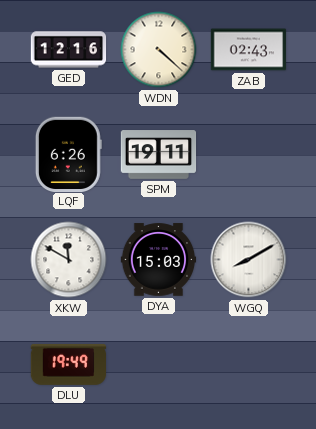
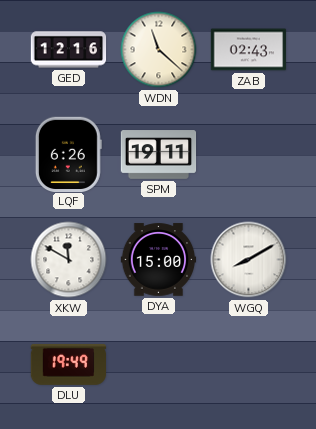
WDN: 4:22 -> 11:22 (159, 50)
DYA: 15:03 -> 15:00 (159, 260)
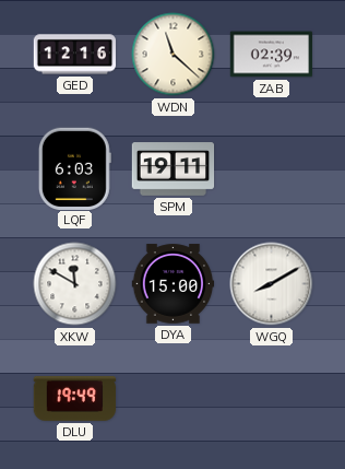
ZAB: 02:43 -> 02:39 (272, 55)
LQF: 6:26 -> 6:03 (74, 168)
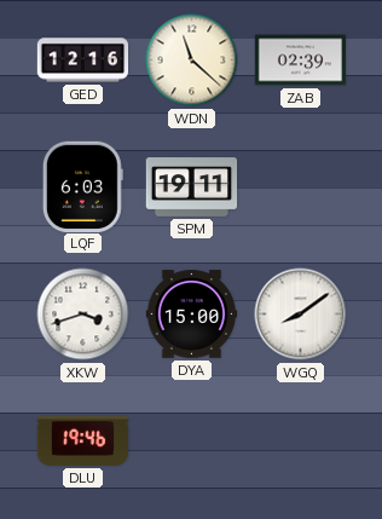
XKW: 11:50 -> 3:42 (83, 315)
WGQ: 8:10 -> 8:09 (301, 315)
DLU: 19:49 -> 19:46 (83, 440)
